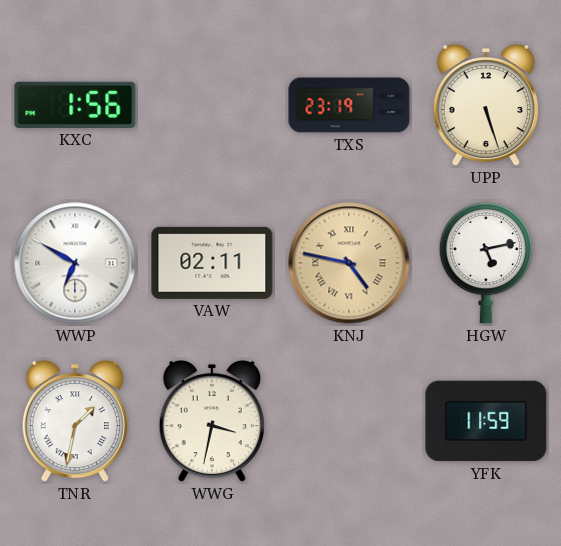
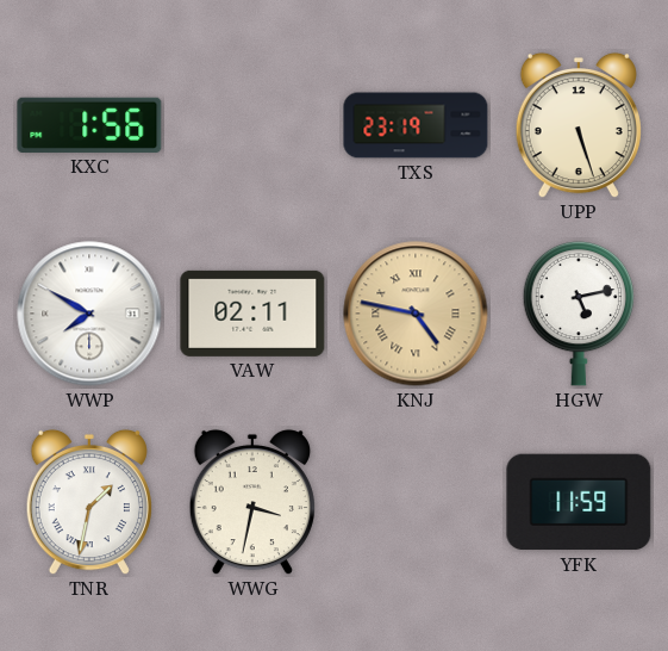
WWP: 6:50 -> 7:50 (89, 314)
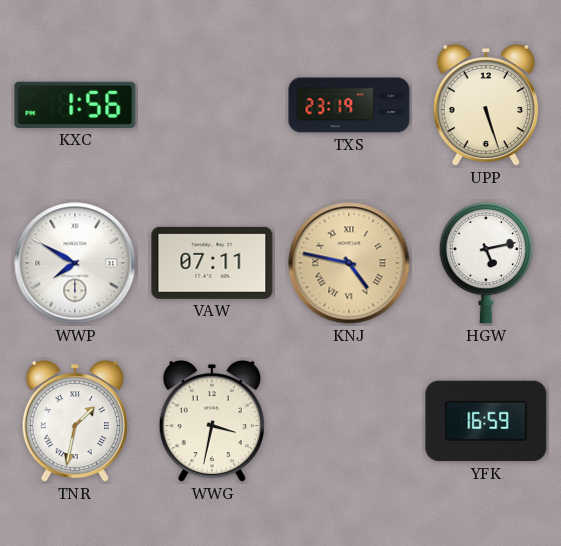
VAW: 02:11 -> 07:11 (212, 263)
YFK: 11:59 -> 16:59 (486, 421)
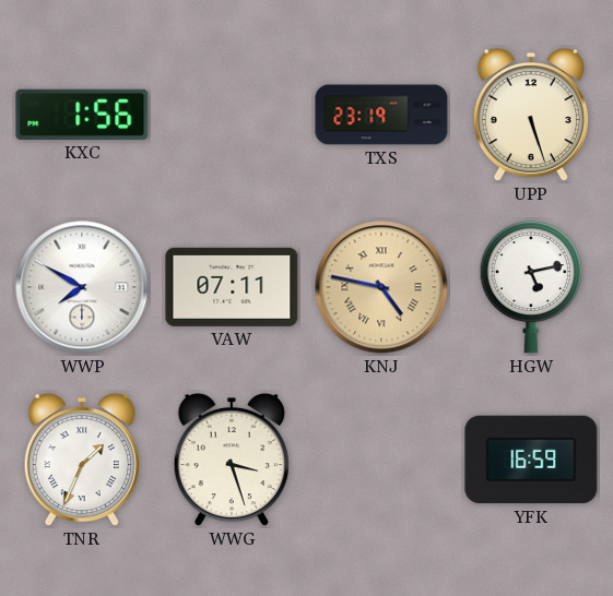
TNR: 1:32 -> 1:34 (82, 460)
WWG: 3:32 -> 3:27 (232, 460)
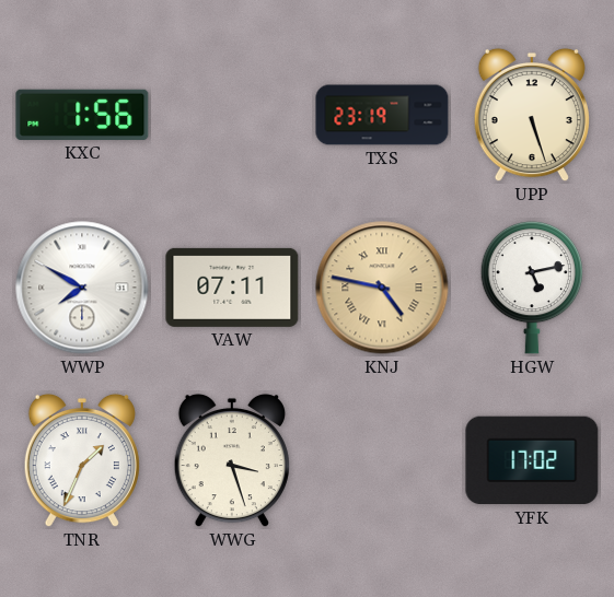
YFK: 16:59 -> 17:02 (532, 460)
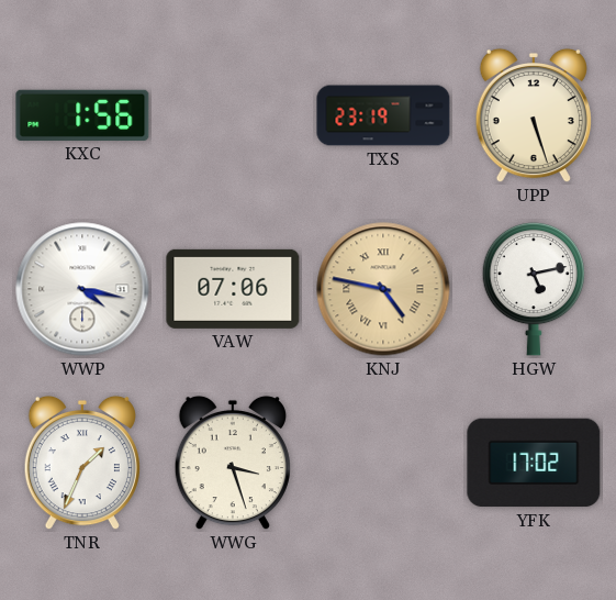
WWP: 7:50 -> 4:17 (82, 289)
VAW: 07:11 -> 07:06 (233, 289)
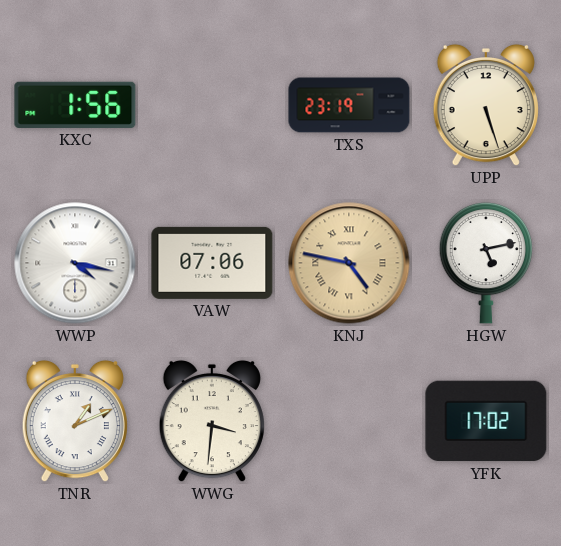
TNR: 1:34 -> 1:11 (75, 421)
WWG: 3:27 -> 3:31 (212, 421)
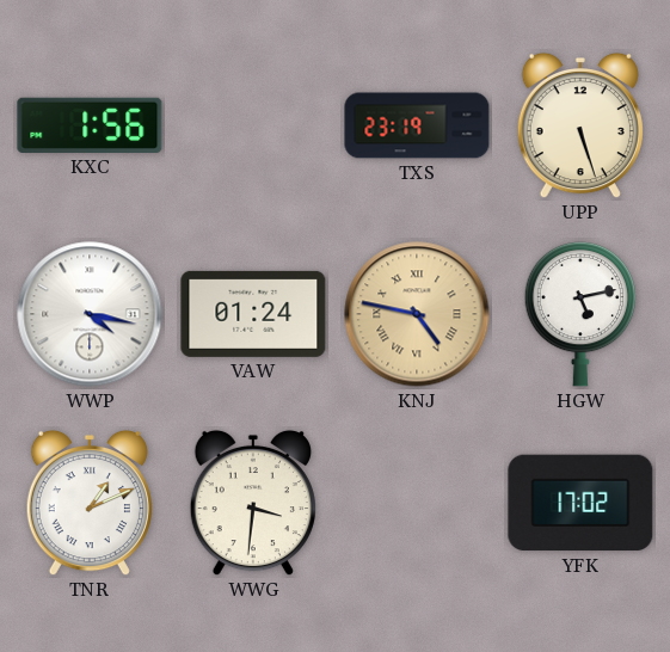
VAW: 07:06 -> 01:24 (253, 314)
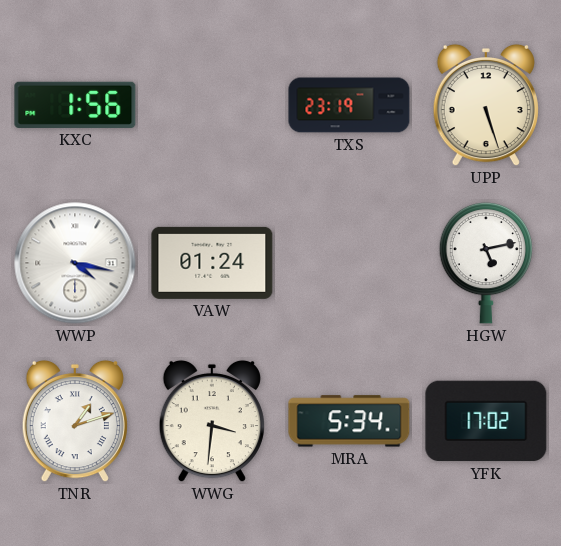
KNJ: 4:47 -> none (417, 314)
TNR: 1:11 -> 1:12 (75, 421)
MRA: none -> 5:34 (349, 421)
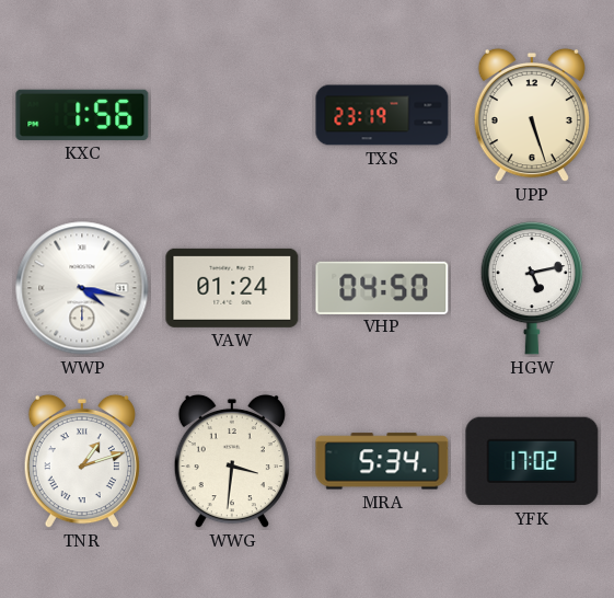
VHP: none -> 04:50 (382, 287)
